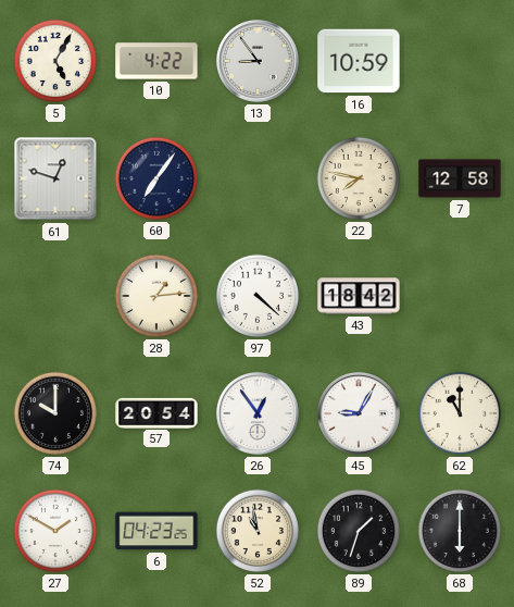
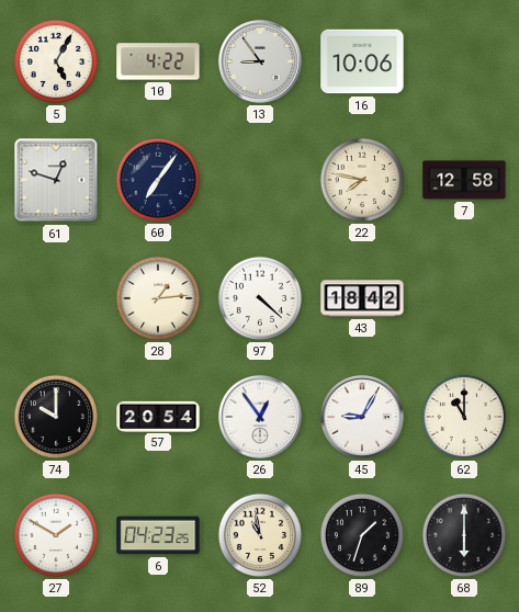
16: 10:59 -> 10:06 (362, 61)
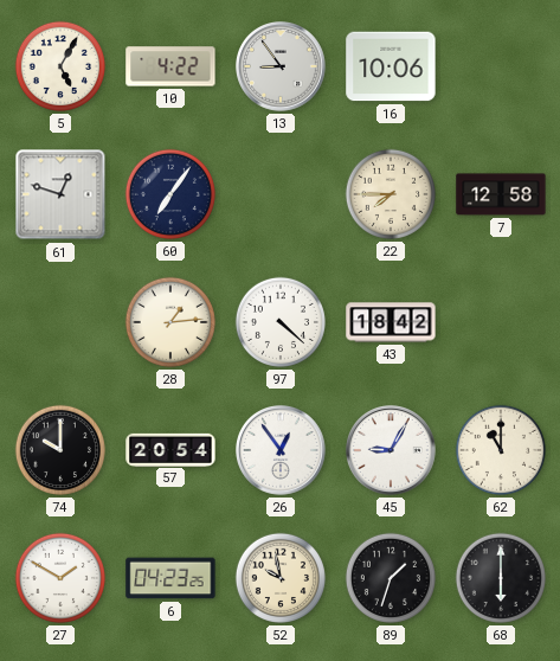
22: 7:47 -> 7:45 (391, 194)
52: 10:58 -> 9:58 (281, 578)
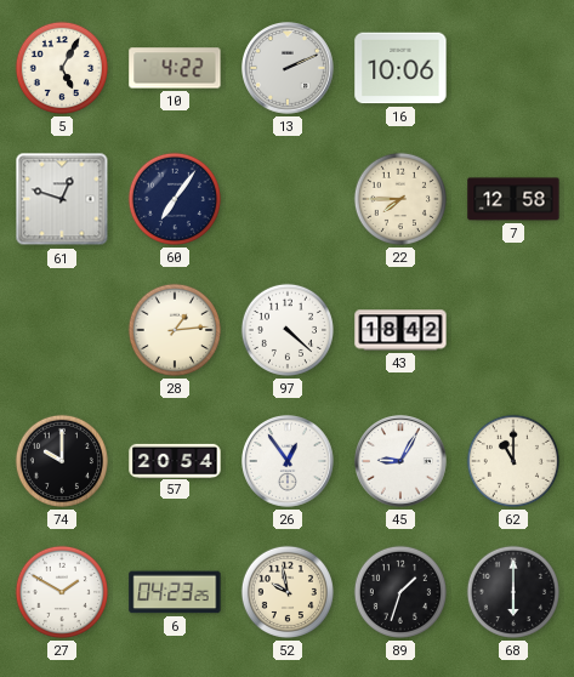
13: 8:54 -> 2:11 (289, 69)
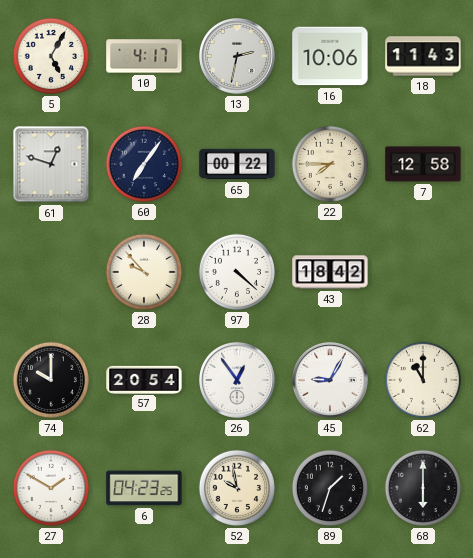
10: 4:22 -> 4:17 (144, 56)
13: 2:11 -> 2:32 (238, 57)
18: none -> 11:43 (423, 56)
65: none -> 00:22 (237, 164)
28: 1:14 -> 9:53 (144, 272)
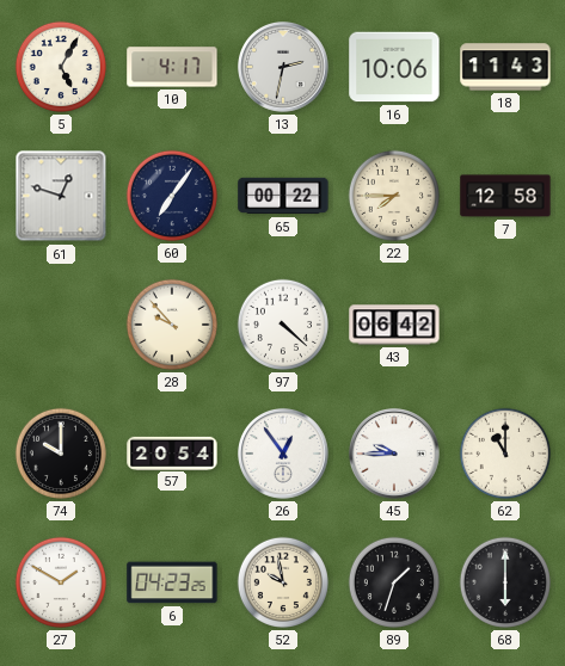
43: 18:42 -> 06:42 (394, 325)
45: 9:05 -> 9:45 (395, 455)
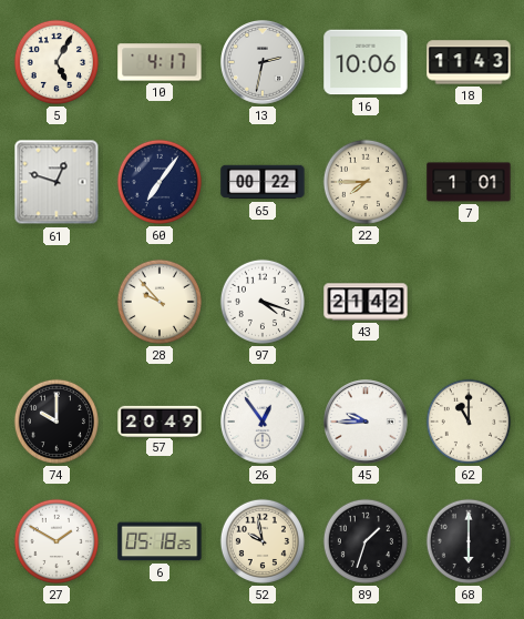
7: 12:58 -> 1:01 (469, 182)
97: 4:22 -> 4:18 (263, 302)
43: 06:42 -> 21:42 (366, 302)
57: 20:54 -> 20:49 (160, 420)
6: 04:23 -> 05:18 (160, 541)
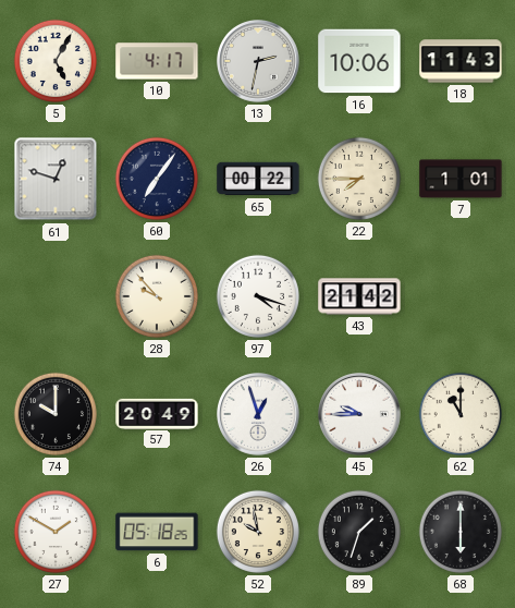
26: 12:54 -> 12:57 (259, 415)
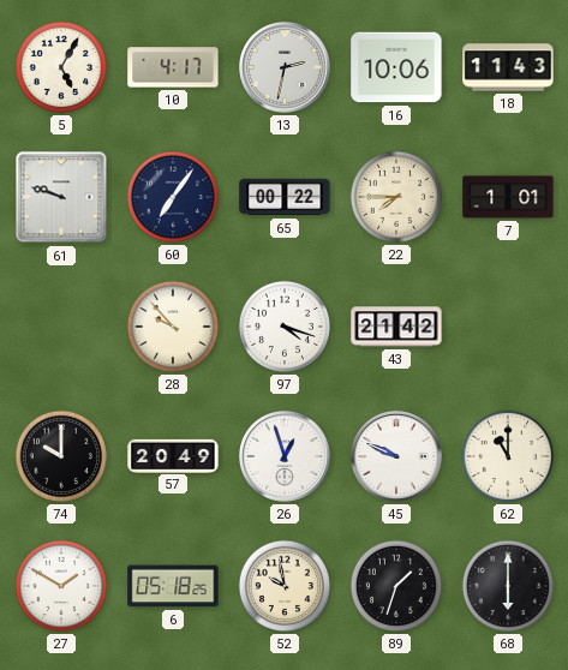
61: 12:48 -> 9:48 (61, 197)
45: 9:45 -> 9:49 (397, 457)
